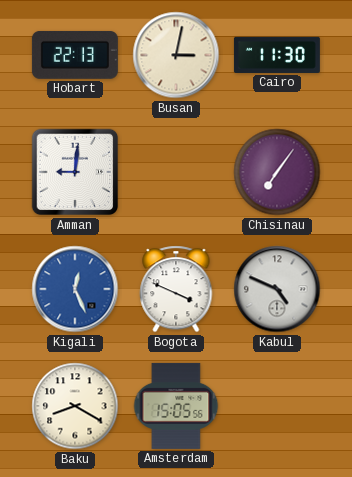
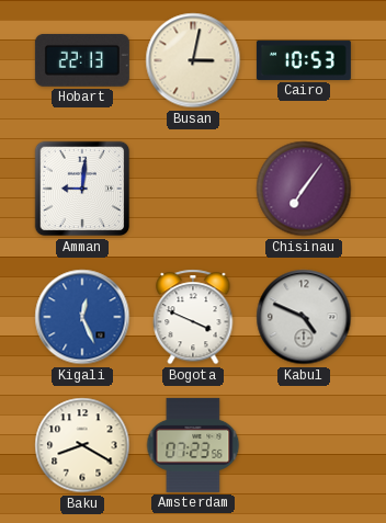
Cairo: 11:30 -> 10:53 (304, 60)
Amsterdam: 15:05 -> 07:23 (193, 445)
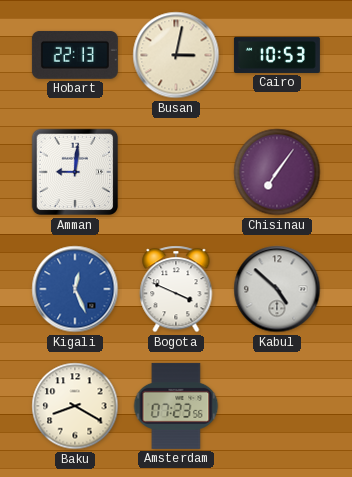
Kabul: 4:49 -> 4:52 (277, 289)
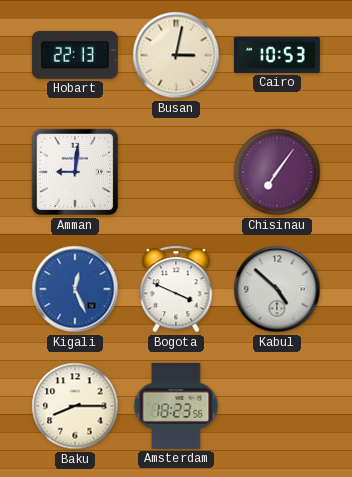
Baku: 8:20 -> 8:15 (75, 406)
Amsterdam: 07:23 -> 18:23 (176, 406)
